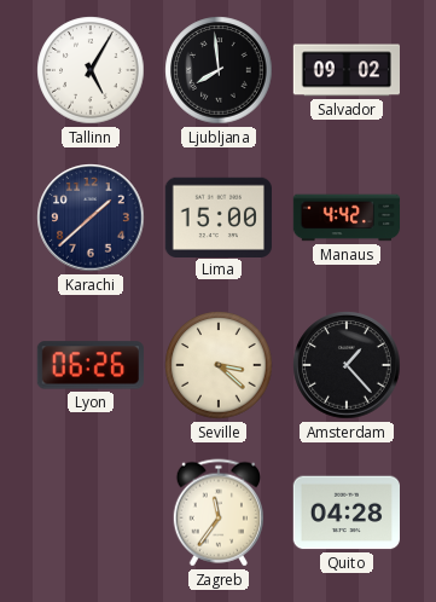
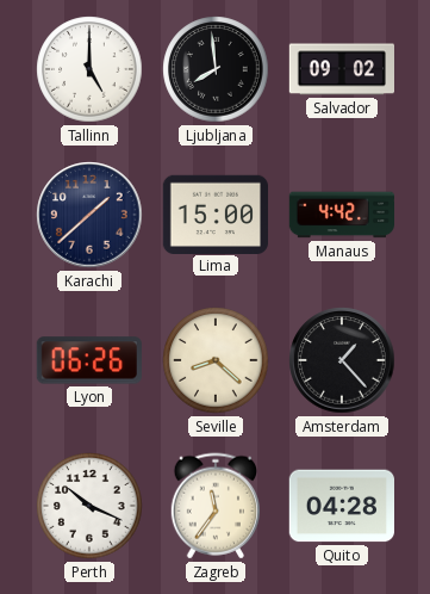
Tallinn: 5:05 -> 5:00 (89, 69)
Seville: 3:22 -> 8:22 (216, 360)
Perth: none -> 10:19 (89, 506)
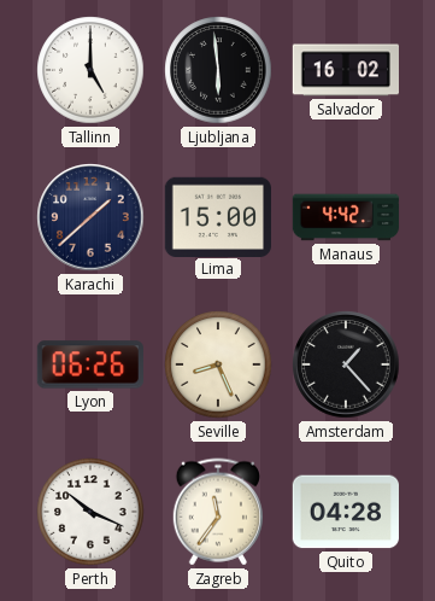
Ljubljana: 7:59 -> 5:59 (218, 70)
Salvador: 09:02 -> 16:02 (345, 70)
Seville: 8:22 -> 8:26 (218, 364)
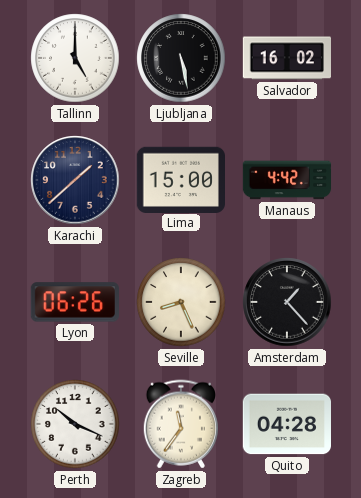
Ljubljana: 5:59 -> 5:28 (181, 58)
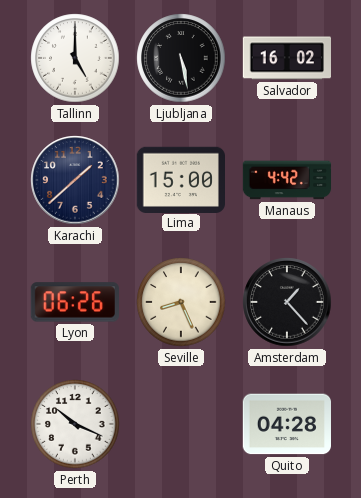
Zagreb: 11:36 -> none (180, 424)
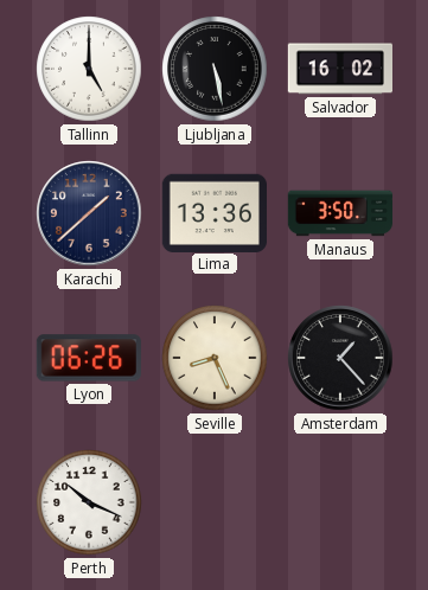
Lima: 15:00 -> 13:36 (213, 212)
Manaus: 4:42 -> 3:50 (340, 213)
Quito: 04:28 -> none (286, 424)
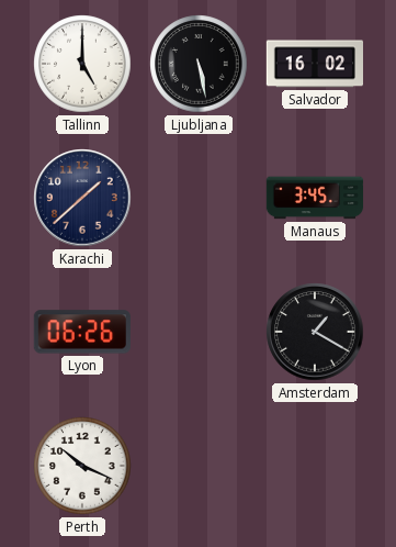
Lima: 13:36 -> none (213, 212)
Manaus: 3:50 -> 3:45 (315, 198)
Seville: 8:26 -> none (215, 358)
Amsterdam: 1:23 -> 1:20 (315, 332)
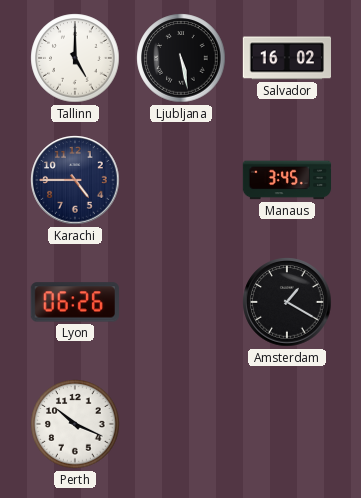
Karachi: 1:38 -> 4:45 (75, 180)
